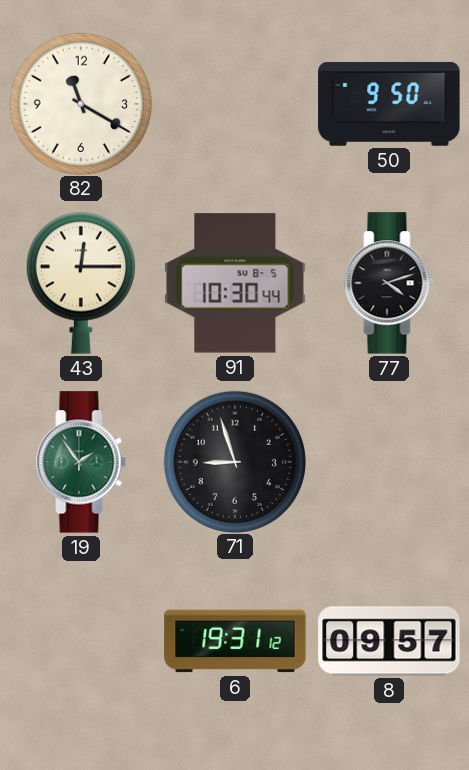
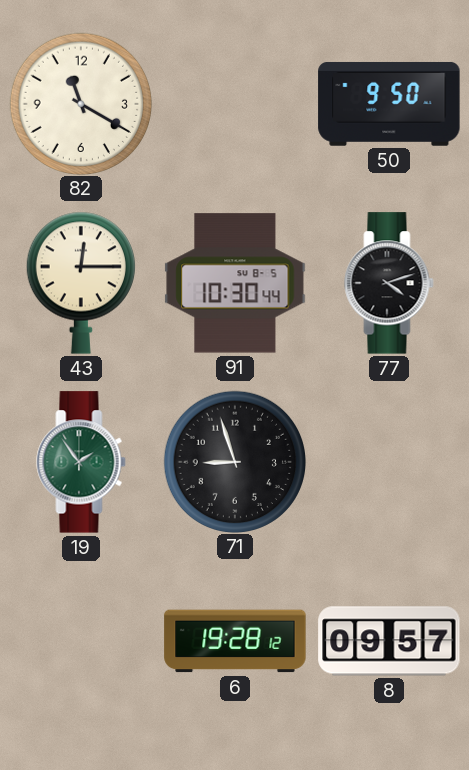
6: 19:31 -> 19:28 (235, 641)
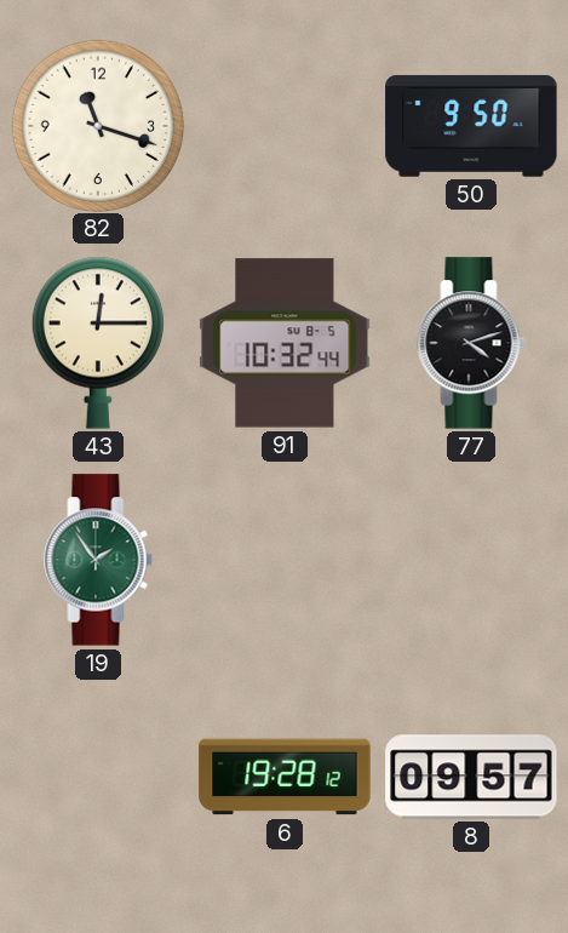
82: 11:20 -> 11:18 (97, 125)
91: 10:30 -> 10:32 (285, 343)
71: 8:57 -> none (234, 461)
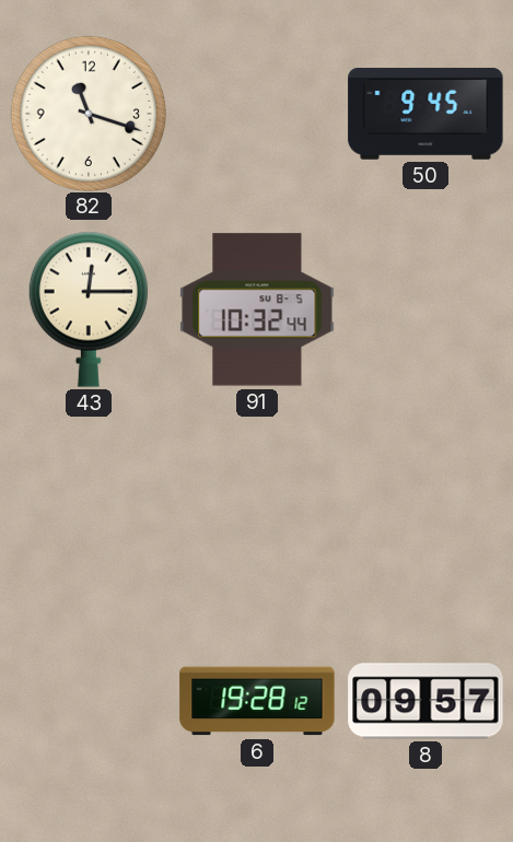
50: 9:50 -> 9:45 (425, 114)
77: 4:12 -> none (471, 343)
19: 1:54 -> none (98, 560)
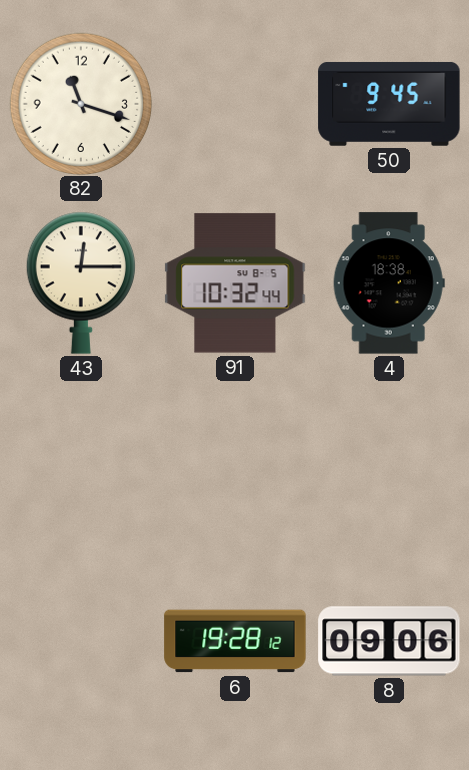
4: none -> 18:38 (389, 283)
8: 09:57 -> 09:06 (389, 641)
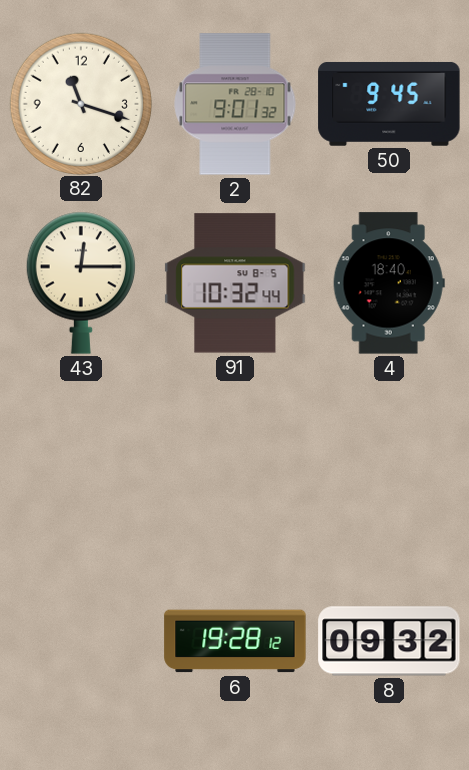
2: none -> 9:01 (235, 104)
4: 18:38 -> 18:40 (389, 283)
8: 09:06 -> 09:32 (389, 641)
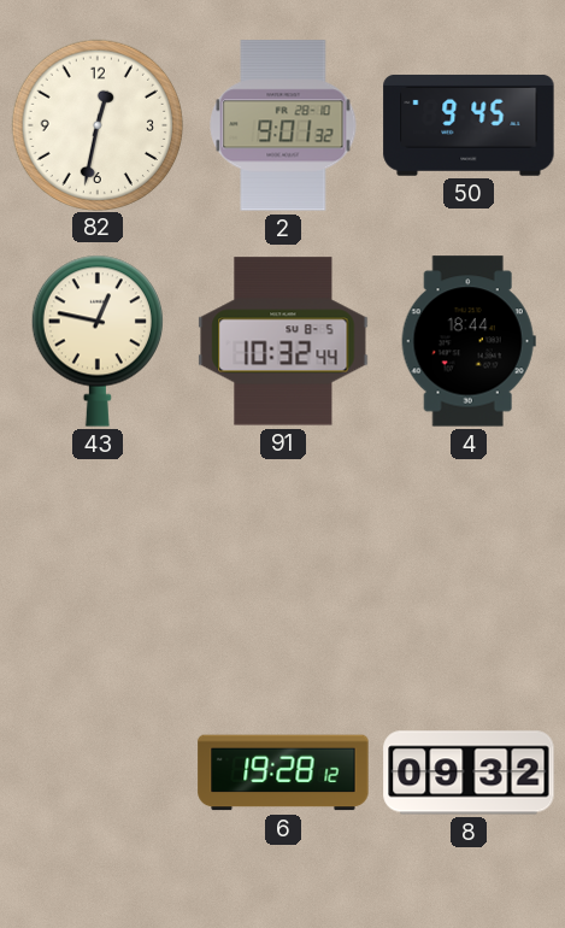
82: 11:18 -> 12:32 (96, 124)
43: 12:15 -> 12:47 (98, 341)
4: 18:40 -> 18:44 (469, 341)
